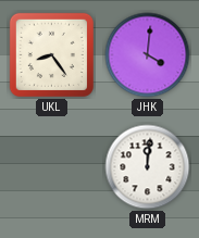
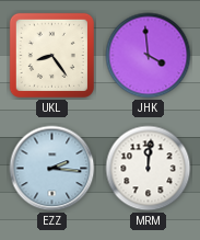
JHK: 4:01 -> 3:59 (149, 56)
EZZ: none -> 2:16 (52, 169)
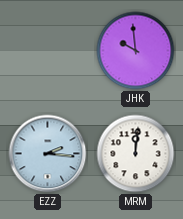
UKL: 8:24 -> none (51, 55)
JHK: 3:59 -> 9:59 (136, 51)
